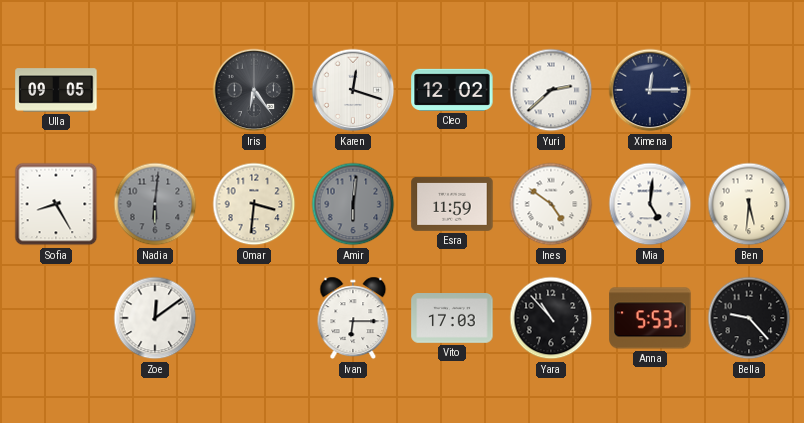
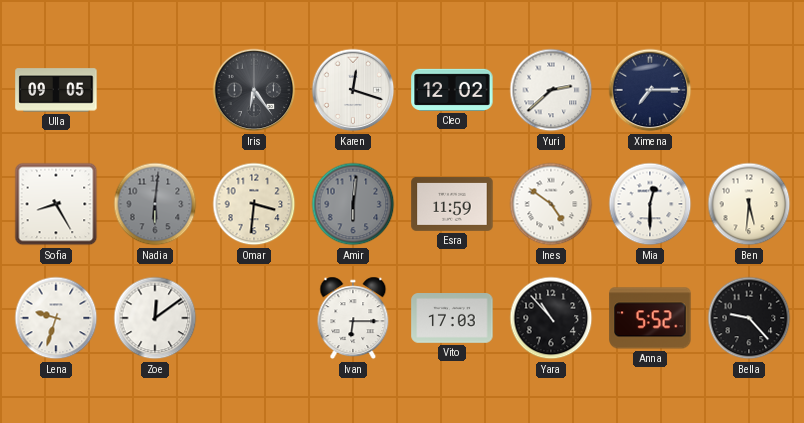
Ximena: 12:15 -> 7:15 (650, 90)
Mia: 5:01 -> 12:30 (650, 204)
Lena: none -> 9:33 (56, 318)
Anna: 5:53 -> 5:52 (650, 318)
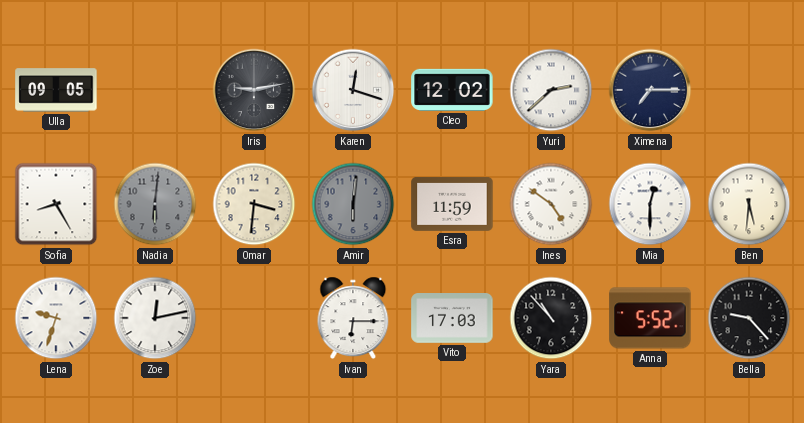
Iris: 6:24 -> 9:13 (254, 90)
Zoe: 12:09 -> 12:13 (155, 318)
